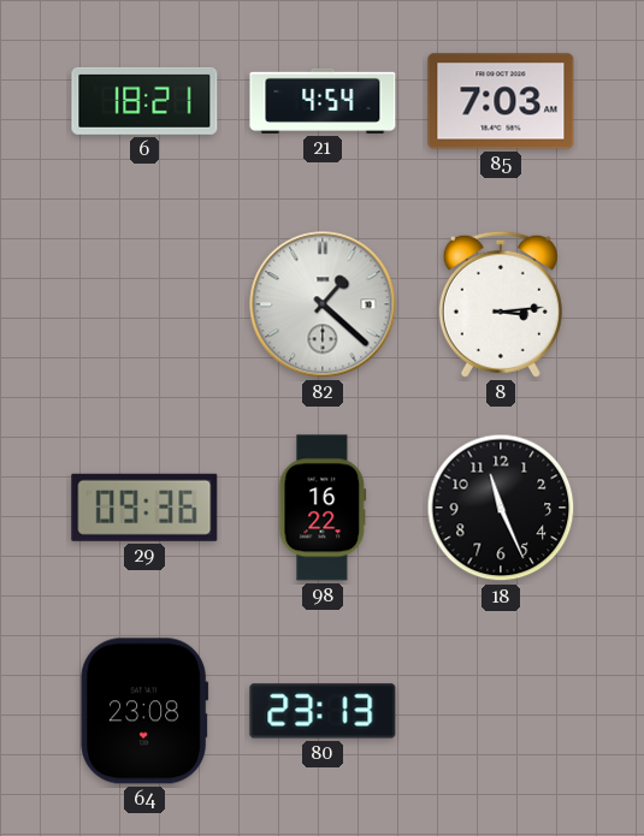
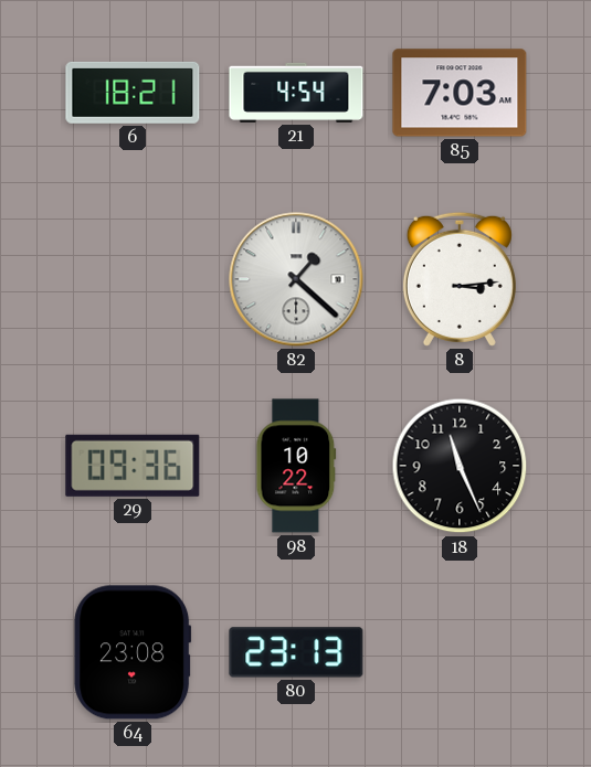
98: 16:22 -> 10:22 (296, 466)
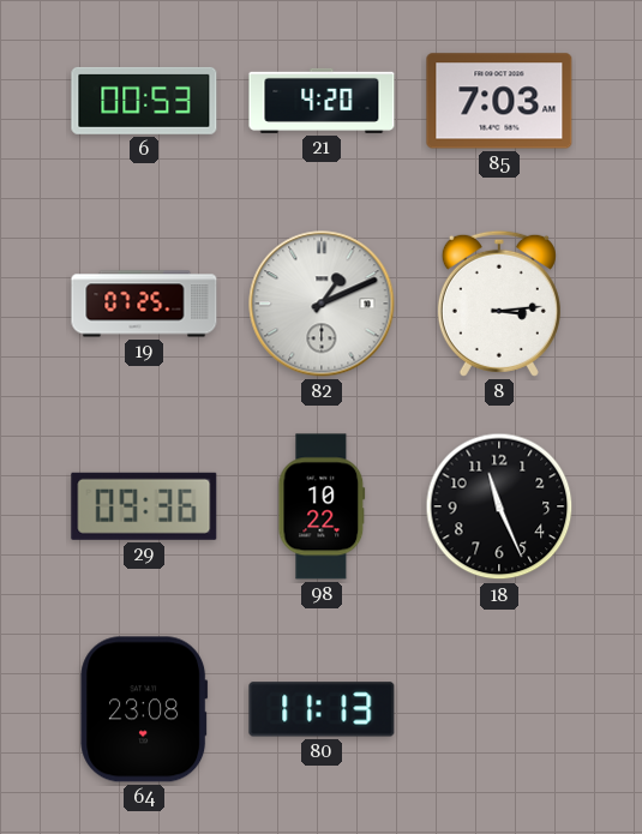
6: 18:21 -> 00:53 (144, 101)
21: 4:54 -> 4:20 (322, 101)
19: none -> 07:25 (144, 304)
82: 1:22 -> 1:11 (322, 304)
80: 23:13 -> 11:13 (322, 709)
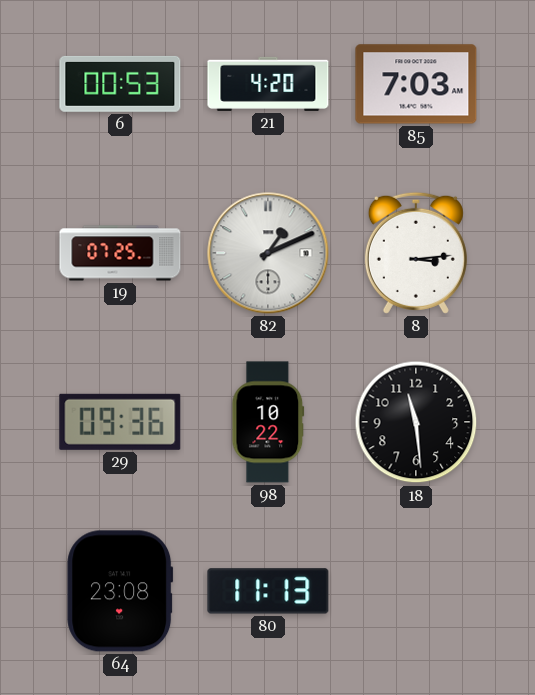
18: 11:26 -> 11:29 (416, 422)
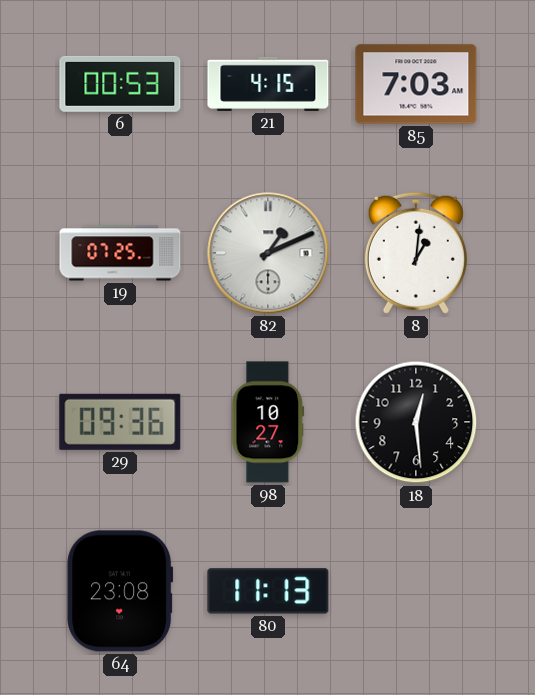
21: 4:20 -> 4:15 (268, 84)
8: 3:14 -> 1:01 (416, 253)
98: 10:22 -> 10:27 (268, 422)
18: 11:29 -> 12:29 (416, 422)
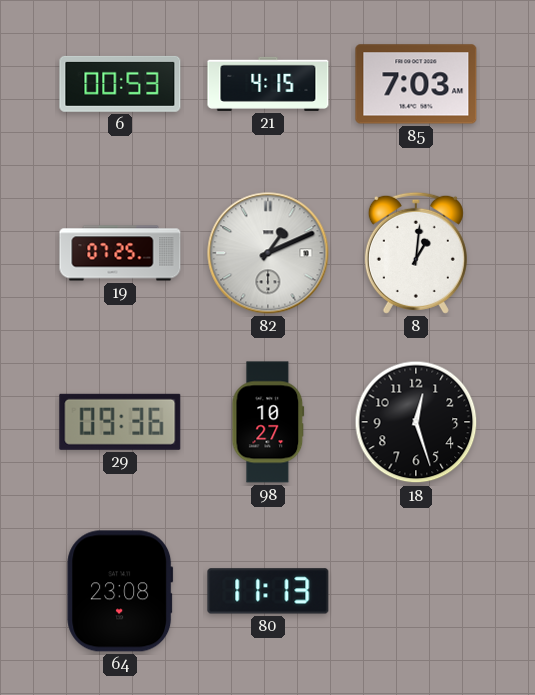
18: 12:29 -> 12:27 (416, 422)
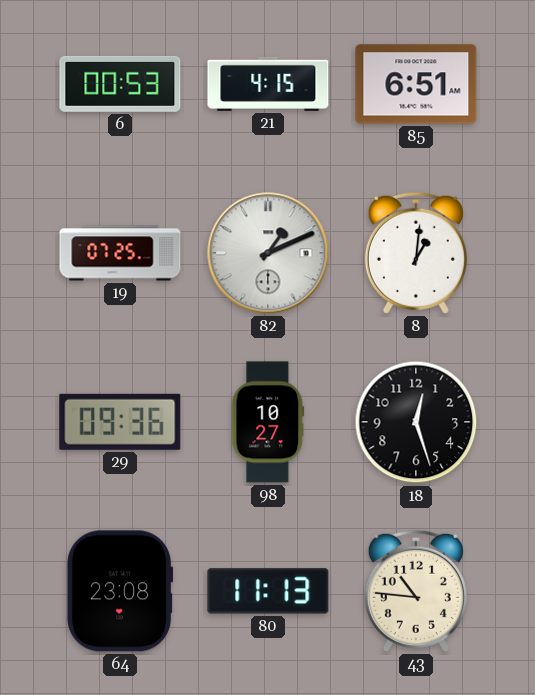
85: 7:03 -> 6:51 (416, 84)
43: none -> 10:46 (416, 591)
